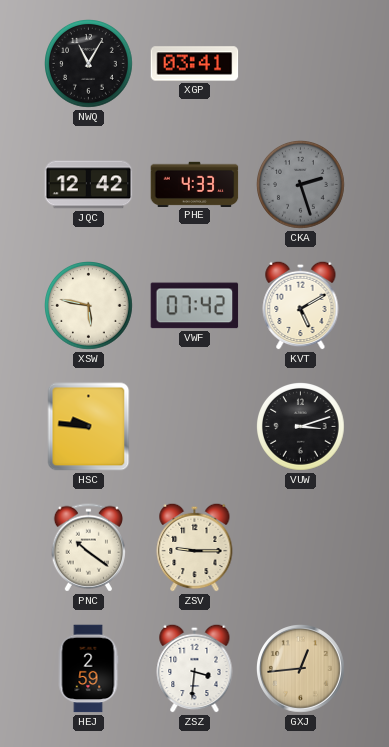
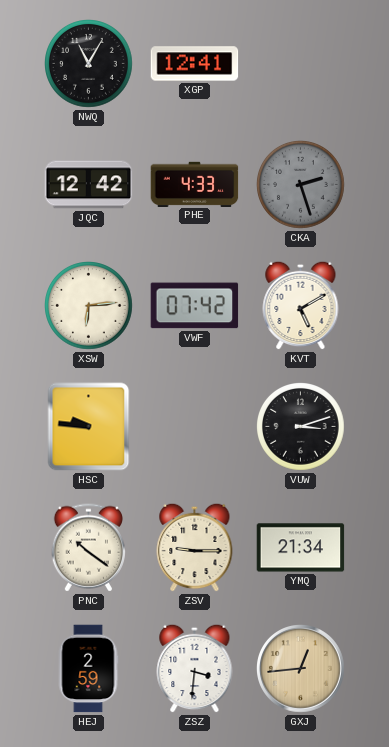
XGP: 03:41 -> 12:41 (195, 64)
XSW: 5:47 -> 6:14 (89, 306)
YMQ: none -> 21:34 (301, 548)
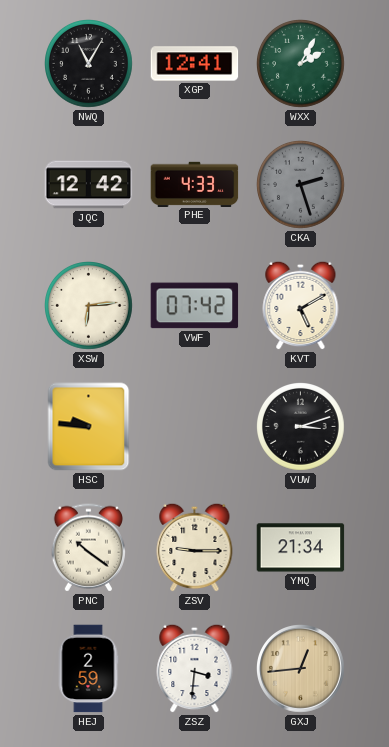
WXX: none -> 2:05 (301, 64)
